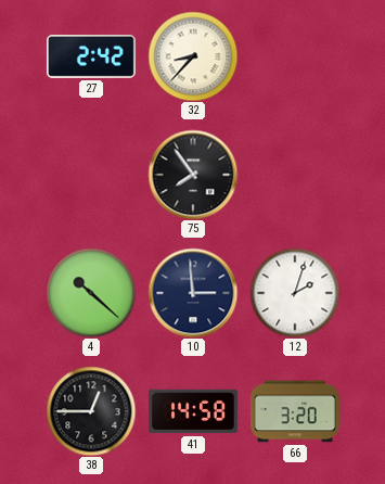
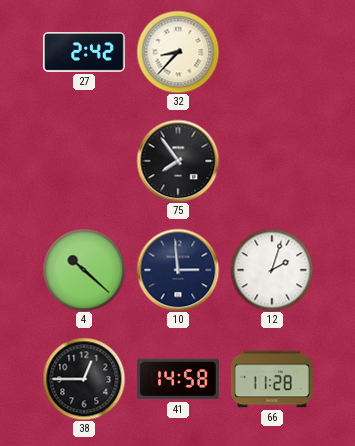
66: 3:20 -> 11:28 (272, 379)
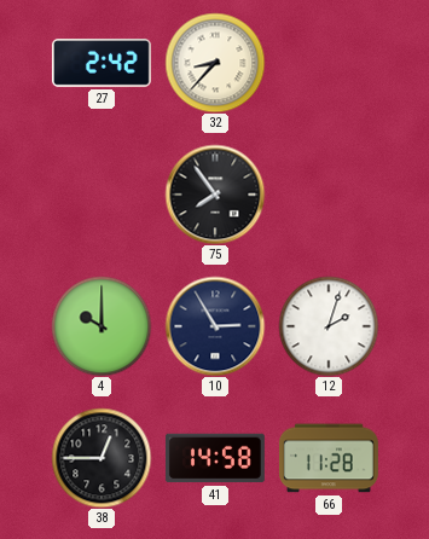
4: 10:22 -> 10:00 (102, 326)
10: 2:59 -> 2:55 (215, 326)
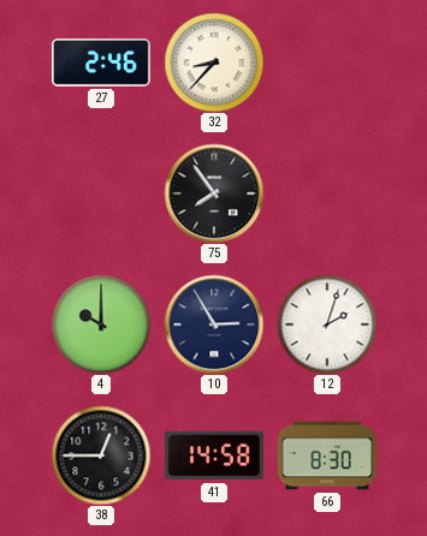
27: 2:42 -> 2:46 (101, 64)
66: 11:28 -> 8:30 (327, 455)
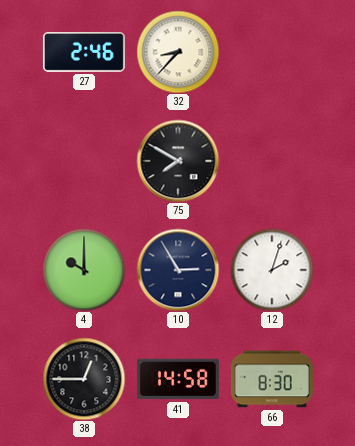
75: 7:54 -> 7:50 (178, 161)
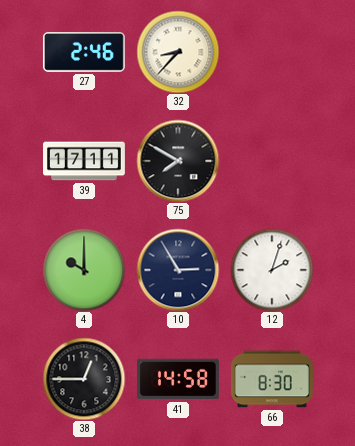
39: none -> 17:11 (85, 161)
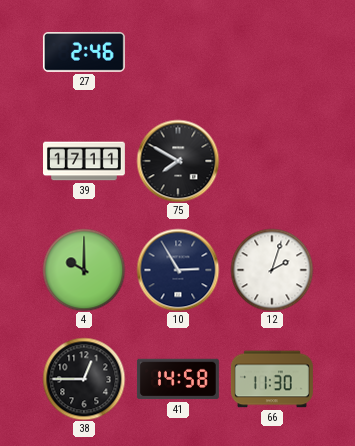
32: 8:37 -> none (178, 52)
66: 8:30 -> 11:30 (272, 379)
